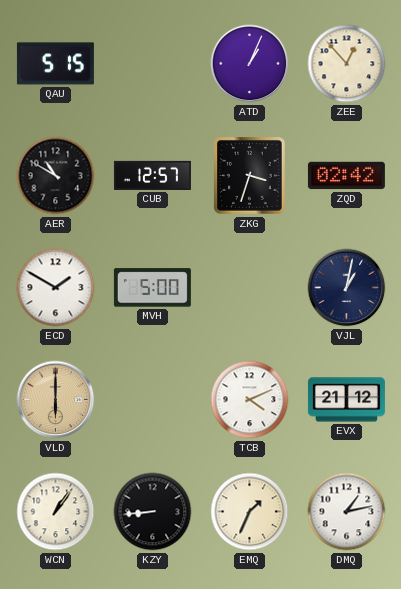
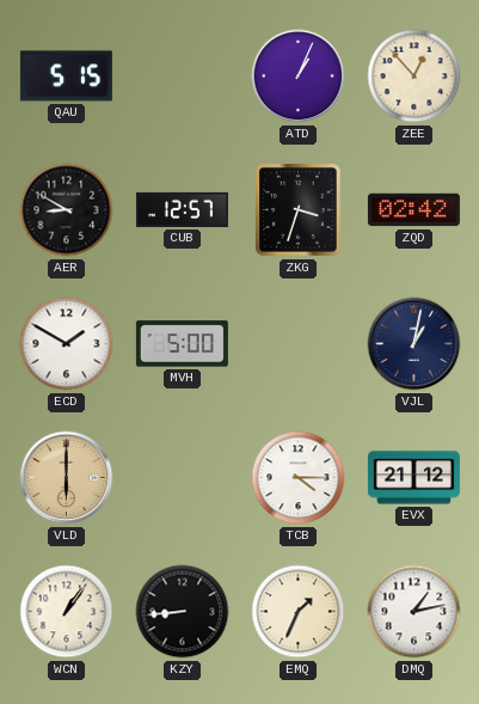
AER: 10:50 -> 8:50 (67, 210)
TCB: 4:11 -> 4:15 (299, 478)
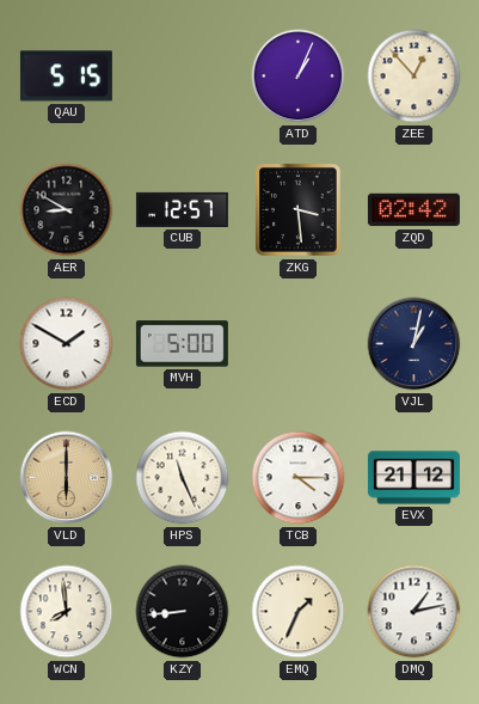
ZKG: 3:33 -> 3:29 (299, 210)
HPS: none -> 11:26 (183, 478)
WCN: 1:06 -> 7:59 (67, 612)
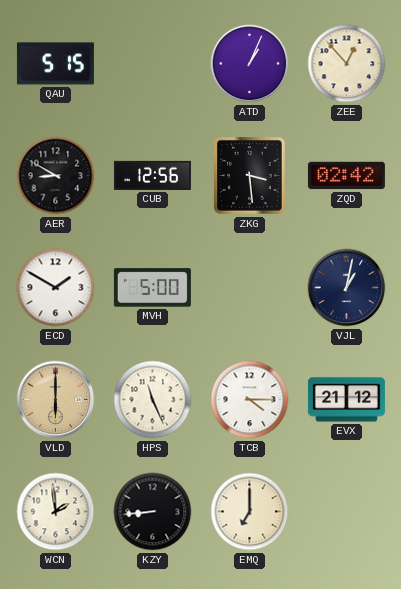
CUB: 12:57 -> 12:56 (152, 175)
WCN: 7:59 -> 1:59 (56, 512)
EMQ: 1:34 -> 7:00 (250, 512)
DMQ: 1:13 -> none (414, 612)
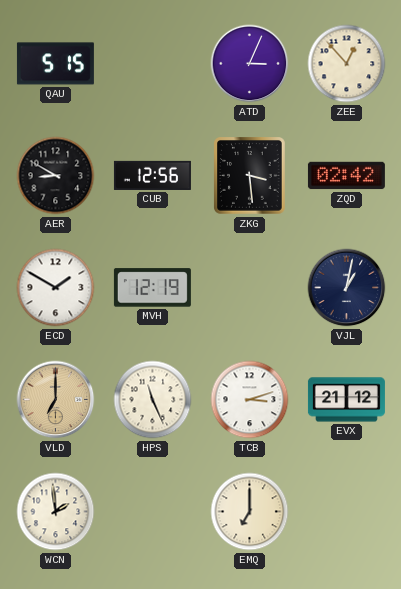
ATD: 1:04 -> 3:04 (250, 64)
MVH: 5:00 -> 12:19 (152, 288)
VLD: 6:00 -> 7:00 (56, 400)
TCB: 4:15 -> 3:12 (250, 400)
KZY: 8:44 -> none (153, 512)
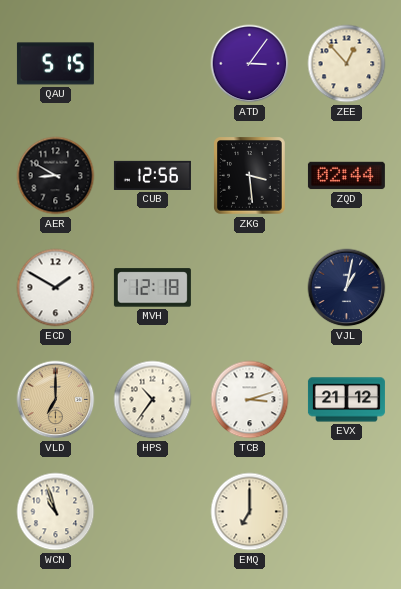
ATD: 3:04 -> 3:06 (250, 64)
ZQD: 02:42 -> 02:44 (346, 176)
MVH: 12:19 -> 12:18 (152, 288)
HPS: 11:26 -> 10:36 (153, 400)
WCN: 1:59 -> 10:57 (56, 512)
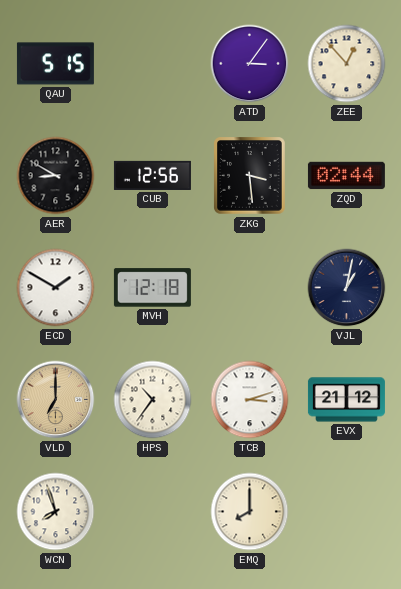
WCN: 10:57 -> 7:57 (56, 512)
EMQ: 7:00 -> 8:00 (250, 512)
